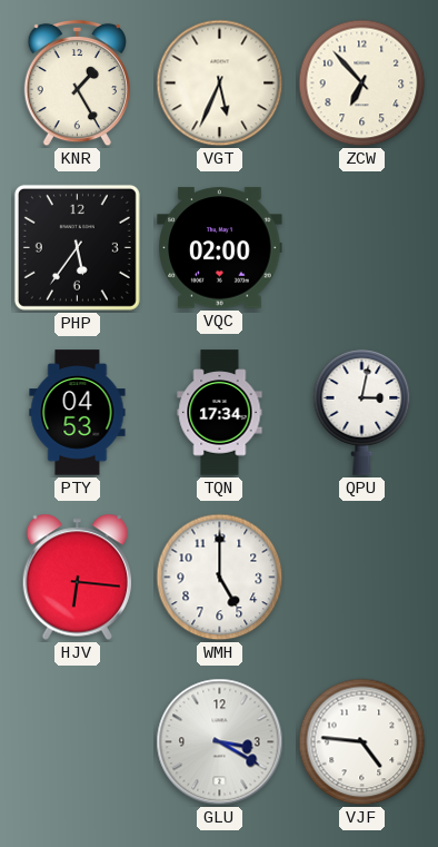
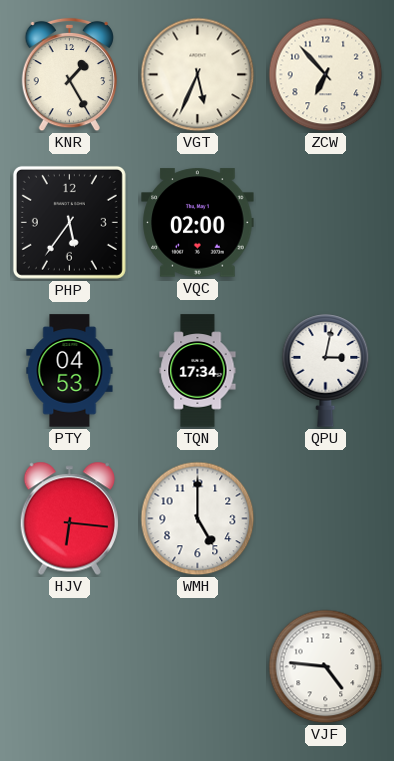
GLU: 3:20 -> none (220, 742)
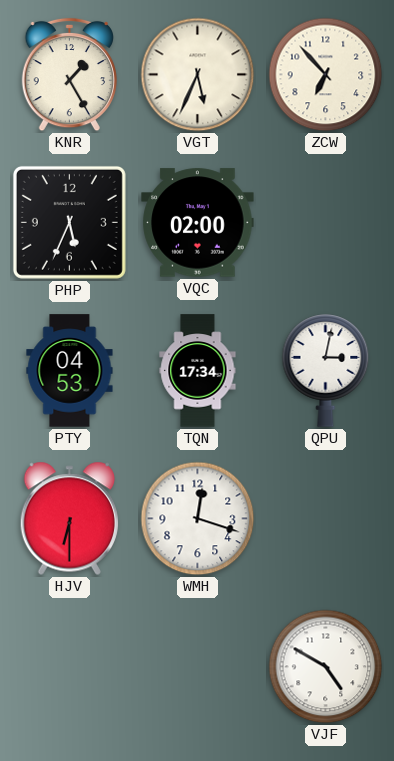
PHP: 5:36 -> 5:34 (69, 222)
HJV: 6:16 -> 6:30 (69, 519)
WMH: 5:00 -> 12:18 (198, 519)
VJF: 4:46 -> 4:50 (326, 667)
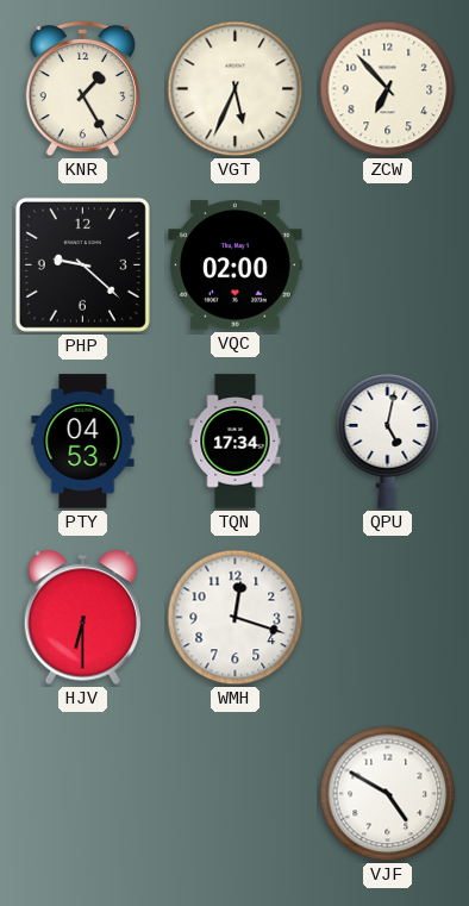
PHP: 5:34 -> 9:22 (82, 264)
QPU: 3:02 -> 5:02 (388, 442)
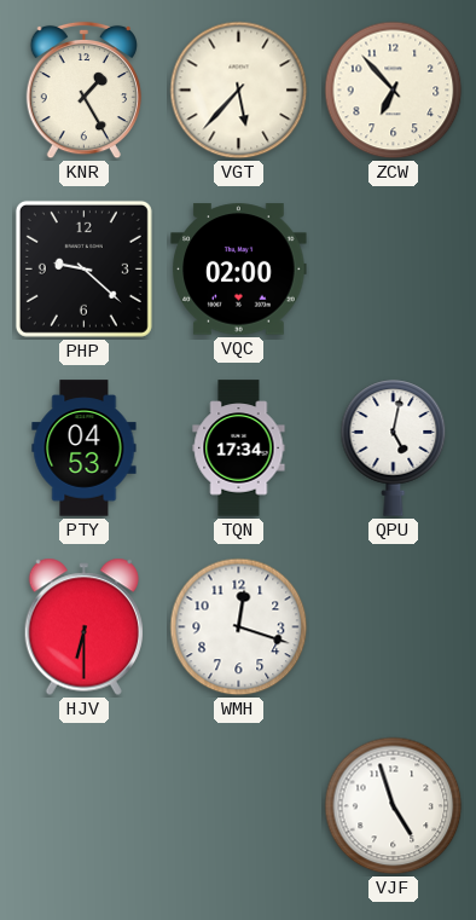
VGT: 5:34 -> 5:37 (239, 91)
VJF: 4:50 -> 4:57 (394, 806)
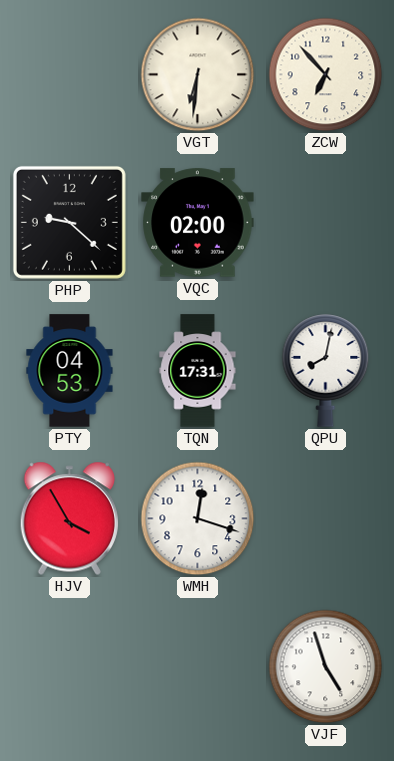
KNR: 1:25 -> none (83, 91)
VGT: 5:37 -> 6:31 (198, 75)
TQN: 17:34 -> 17:31 (198, 371)
QPU: 5:02 -> 8:02 (326, 371)
HJV: 6:30 -> 3:55 (69, 519)
